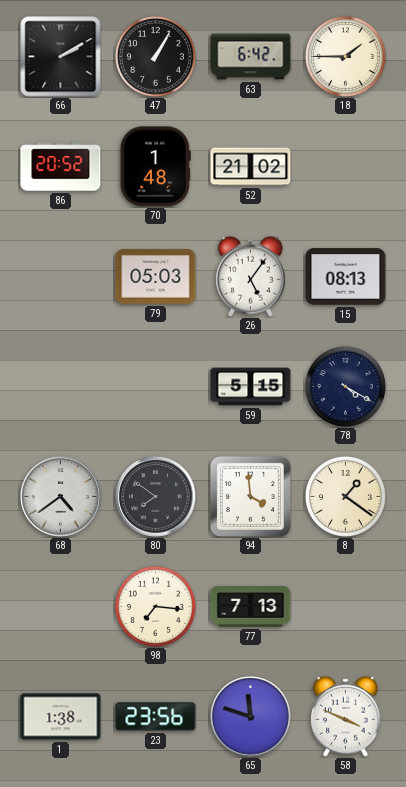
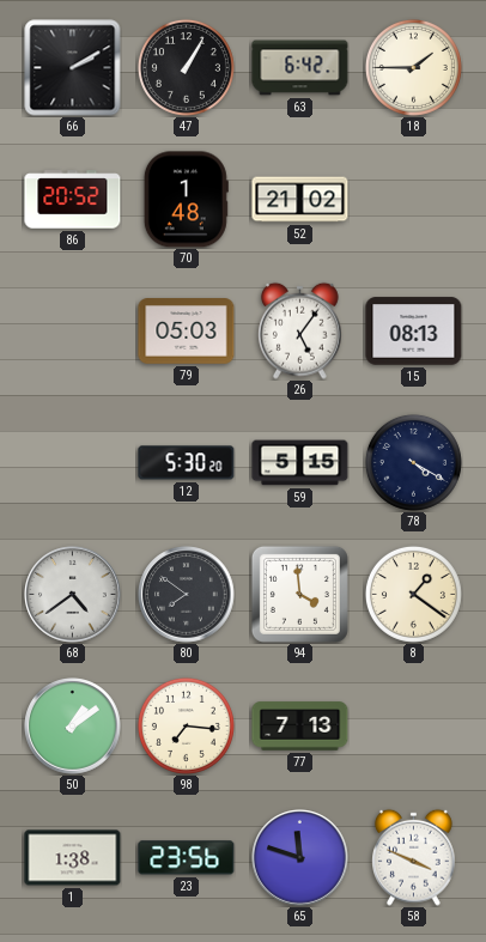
12: none -> 5:30 (187, 463)
50: none -> 1:09 (73, 727)
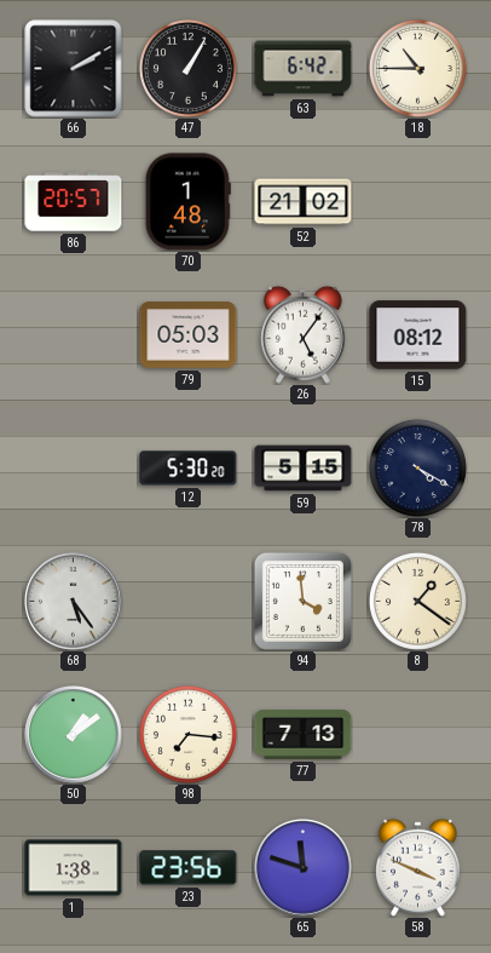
18: 1:45 -> 10:45 (417, 68)
86: 20:52 -> 20:57 (74, 202)
15: 08:13 -> 08:12 (418, 335)
68: 4:39 -> 5:24 (74, 602)
80: 7:51 -> none (187, 595)
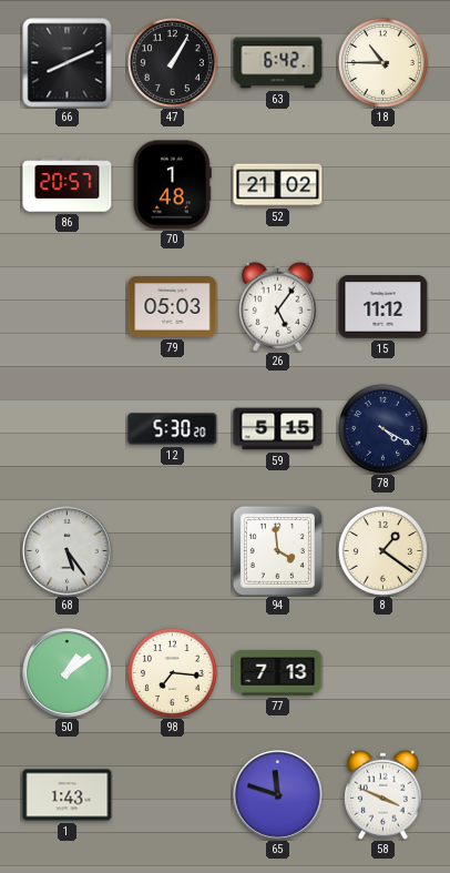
66: 2:10 -> 8:11 (68, 63)
15: 08:12 -> 11:12 (383, 307)
1: 1:38 -> 1:43 (68, 795)
23: 23:56 -> none (189, 868)
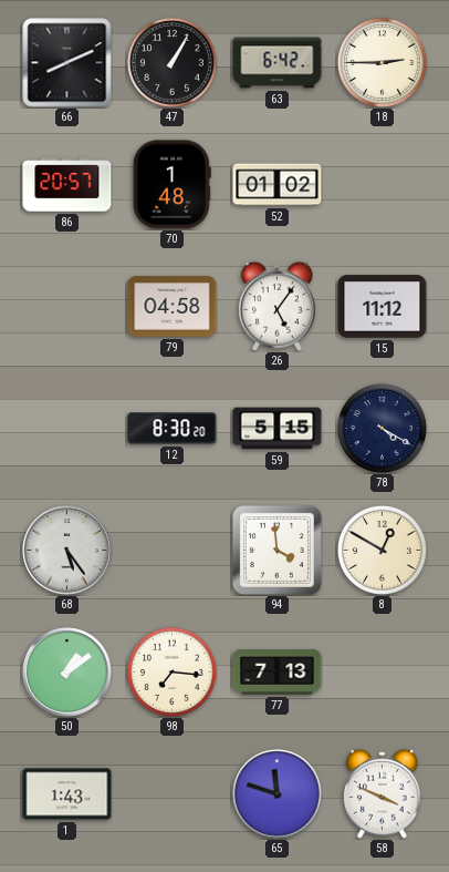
18: 10:45 -> 2:45 (382, 62)
52: 21:02 -> 01:02 (278, 185)
79: 05:03 -> 04:58 (173, 307)
12: 5:30 -> 8:30 (173, 429)
8: 1:21 -> 12:50 (382, 550)
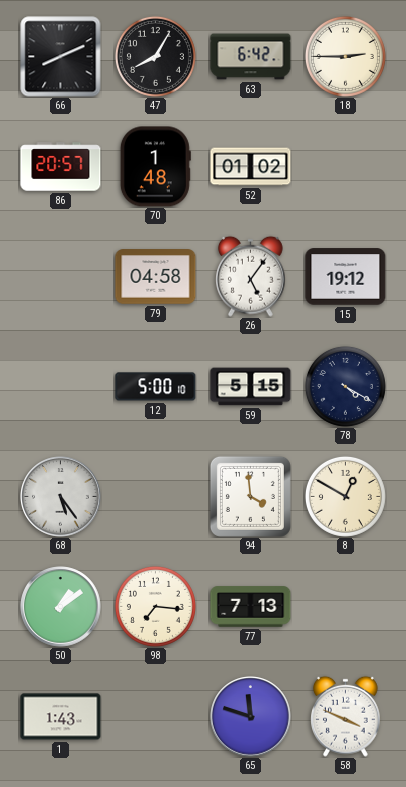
47: 1:05 -> 8:05 (155, 56)
15: 11:12 -> 19:12 (346, 277)
12: 8:30 -> 5:00 (156, 387)
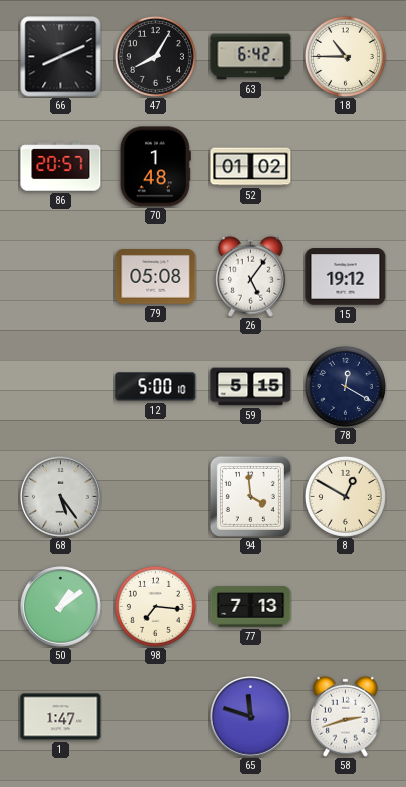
18: 2:45 -> 10:45 (345, 56)
79: 04:58 -> 05:08 (156, 277)
78: 4:20 -> 12:20 (345, 386)
1: 1:43 -> 1:47 (61, 717)
58: 3:49 -> 2:42 (346, 716)
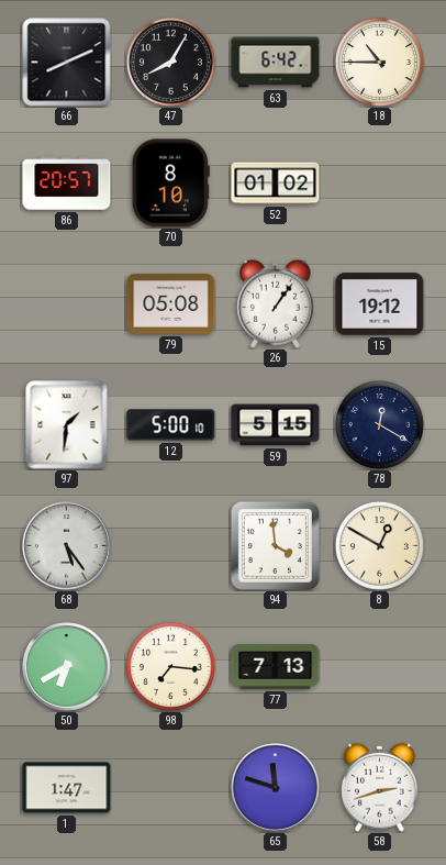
70: 1:48 -> 8:10 (170, 184)
26: 5:06 -> 1:06 (276, 303)
97: none -> 1:31 (67, 425)
50: 1:09 -> 6:40 (67, 667)
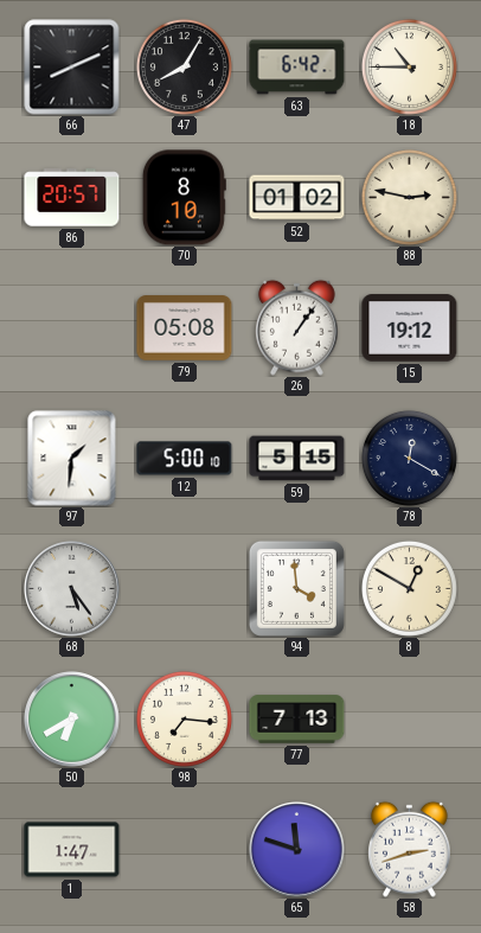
88: none -> 2:47 (409, 197)
